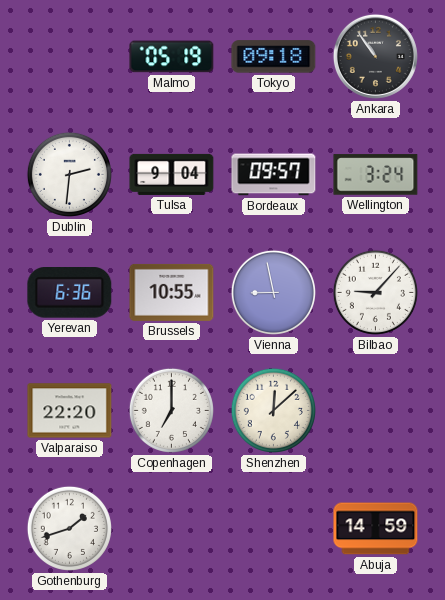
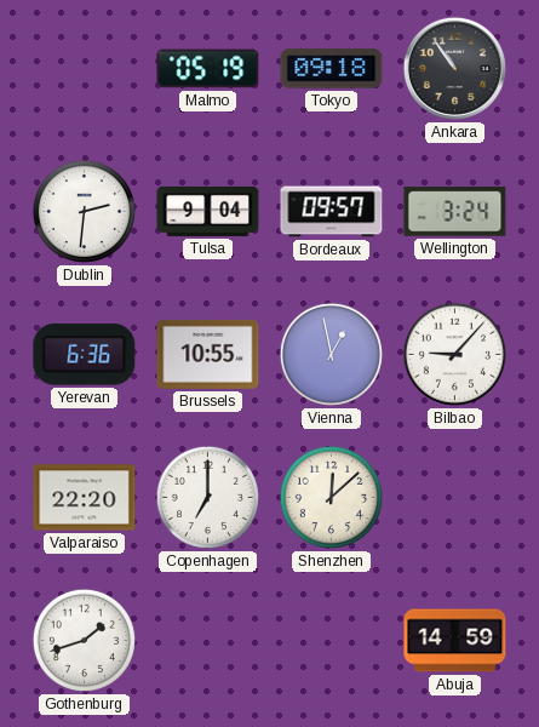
Vienna: 8:58 -> 12:58 (331, 354)
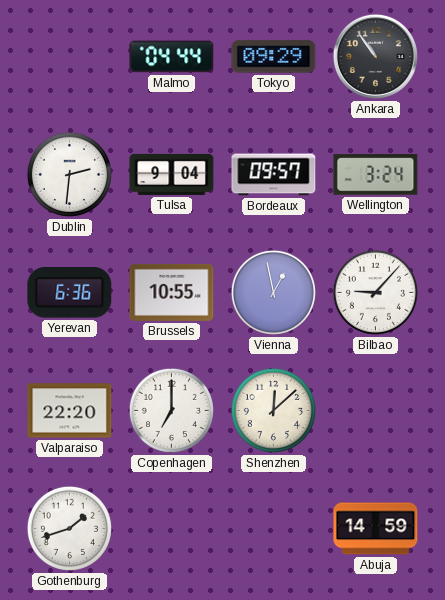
Malmo: 05:19 -> 04:44 (172, 57)
Tokyo: 09:18 -> 09:29 (274, 57)
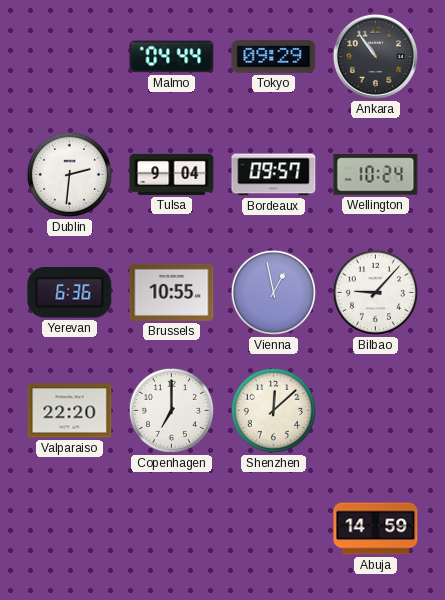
Wellington: 3:24 -> 10:24 (376, 175)
Gothenburg: 1:42 -> none (69, 528)
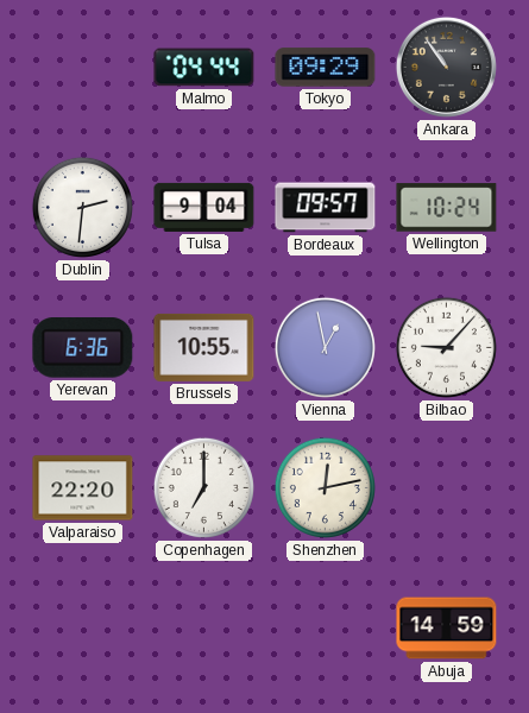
Shenzhen: 12:08 -> 12:13 (325, 487)
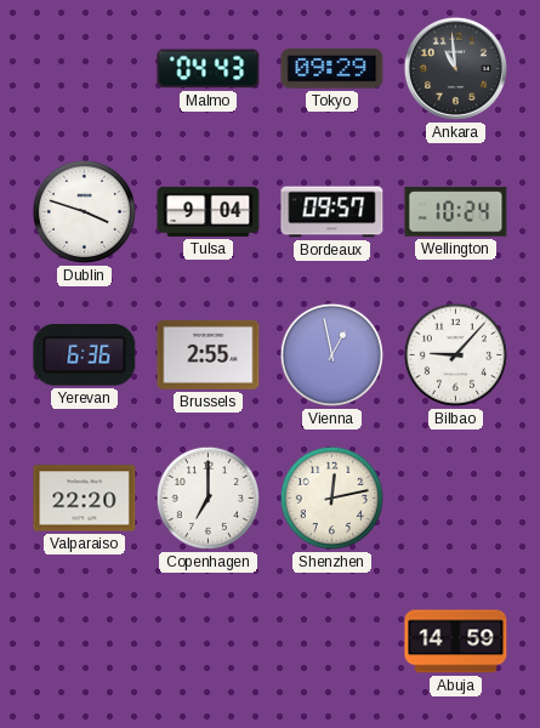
Malmo: 04:44 -> 04:43 (209, 69)
Ankara: 10:54 -> 10:59 (455, 68)
Dublin: 2:31 -> 3:48 (84, 211)
Brussels: 10:55 -> 2:55 (209, 354)
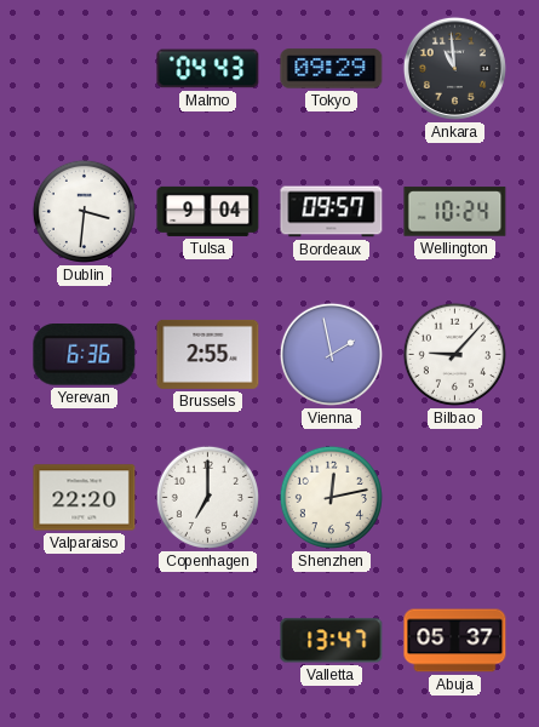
Dublin: 3:48 -> 3:31 (84, 211)
Vienna: 12:58 -> 1:58 (331, 354)
Valletta: none -> 13:47 (332, 641)
Abuja: 14:59 -> 05:37 (455, 641)
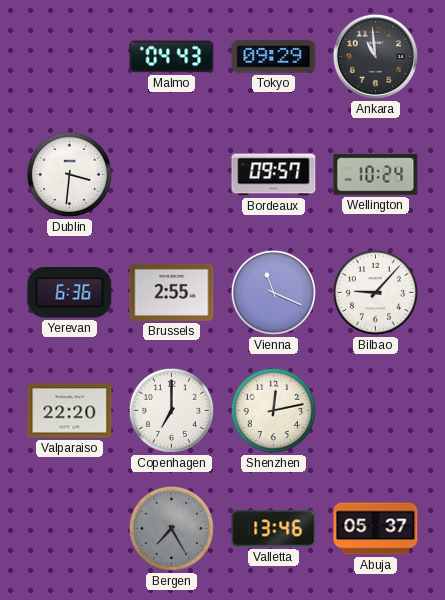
Tulsa: 9:04 -> none (208, 211)
Vienna: 1:58 -> 11:19 (273, 292)
Bergen: none -> 7:25 (171, 528)
Valletta: 13:47 -> 13:46 (274, 529)
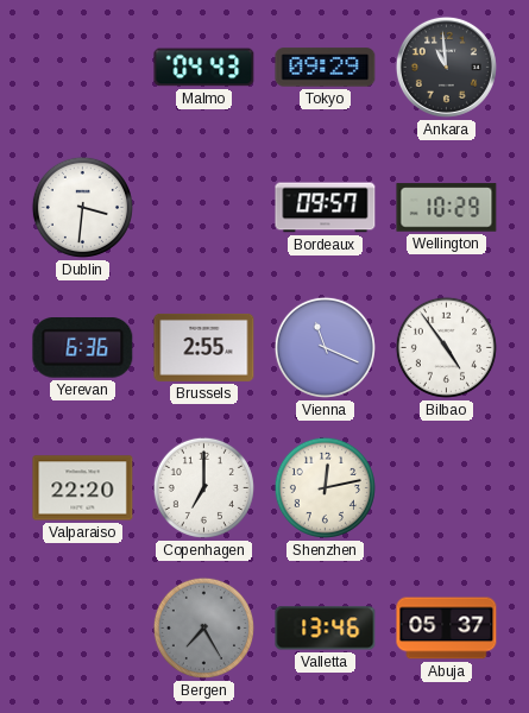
Wellington: 10:24 -> 10:29 (447, 208)
Bilbao: 9:07 -> 4:54 (446, 347)
